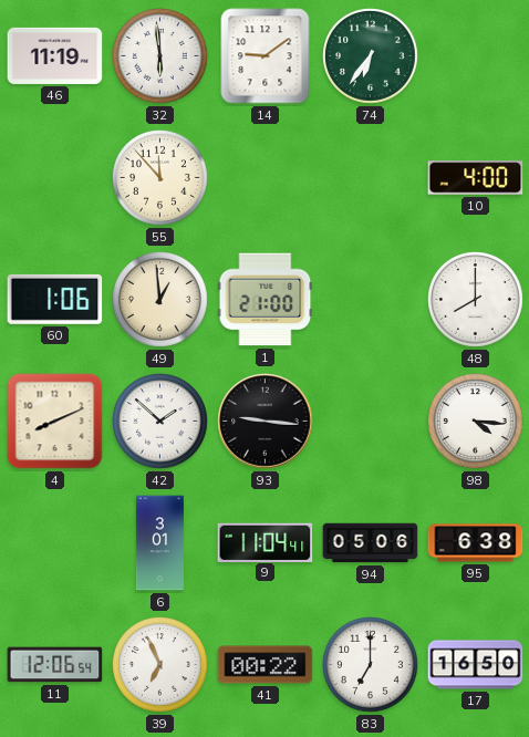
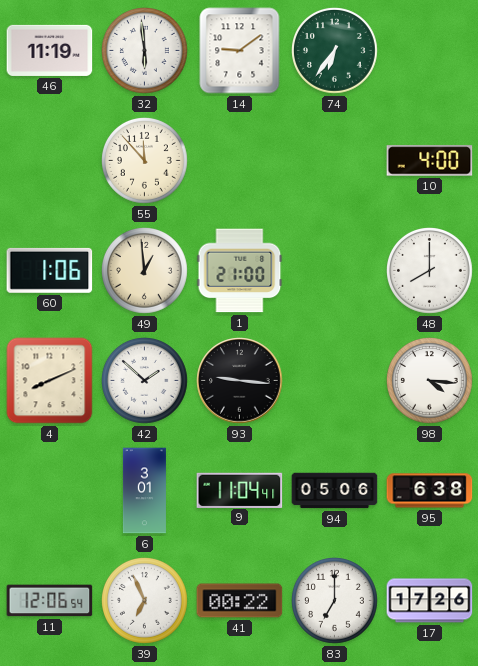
17: 16:50 -> 17:26 (430, 601)
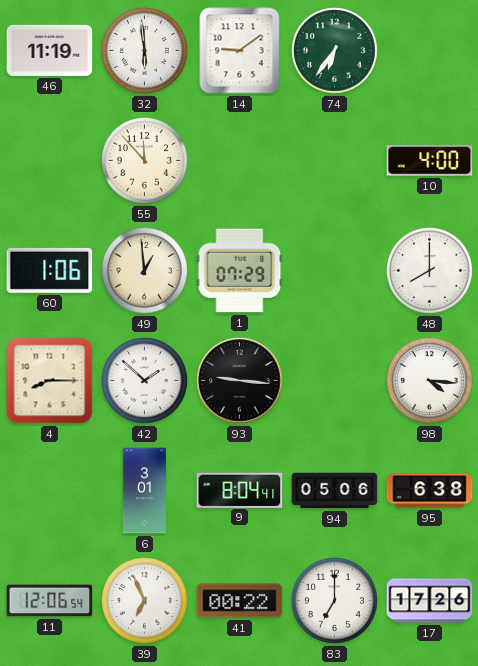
1: 21:00 -> 07:29 (240, 271)
4: 8:11 -> 8:15 (50, 381)
9: 11:04 -> 8:04 (240, 490)
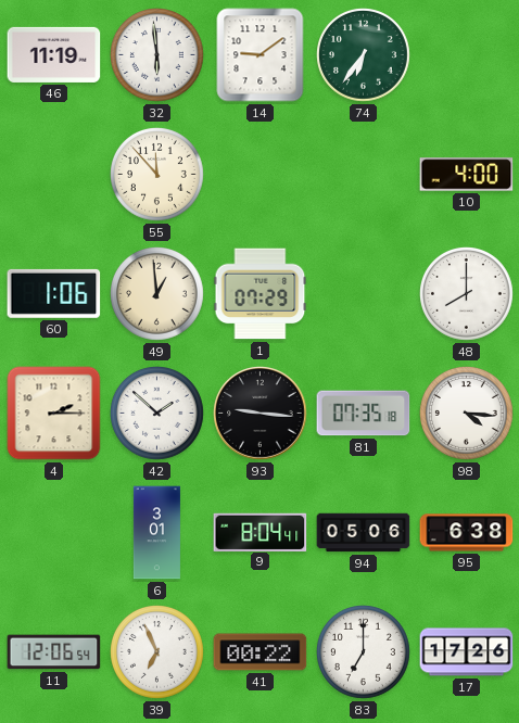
4: 8:15 -> 2:15 (54, 414)
81: none -> 07:35 (364, 414)
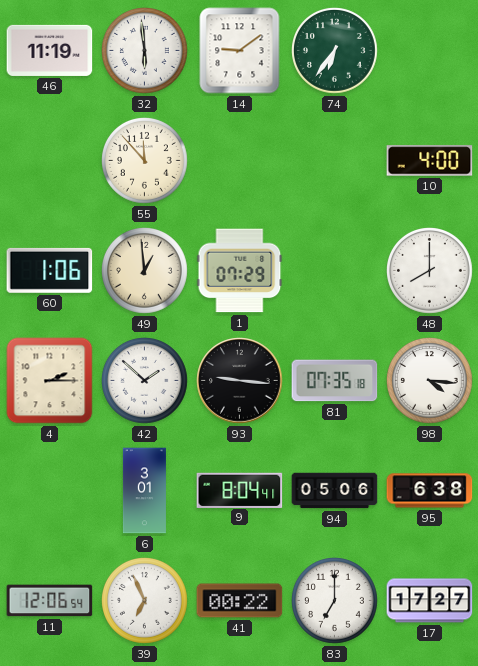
17: 17:26 -> 17:27 (430, 601)
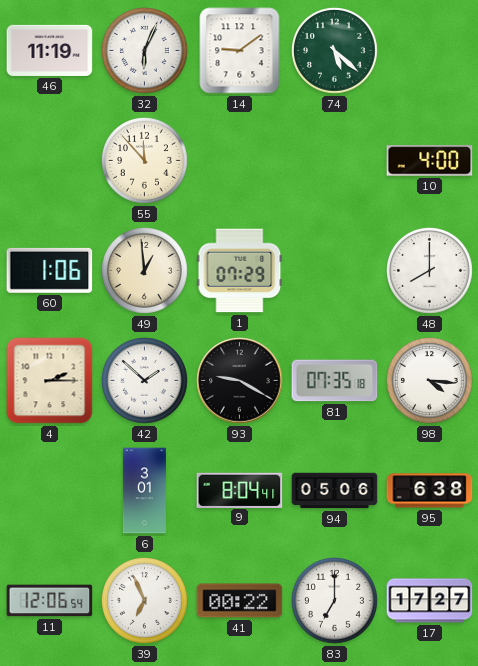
32: 5:59 -> 6:04 (145, 51)
74: 6:36 -> 5:22 (335, 51)
93: 9:16 -> 9:20 (240, 381)
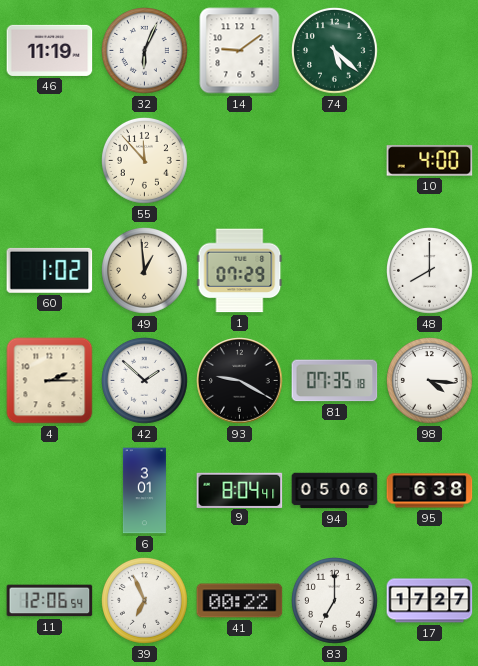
60: 1:06 -> 1:02 (50, 270)
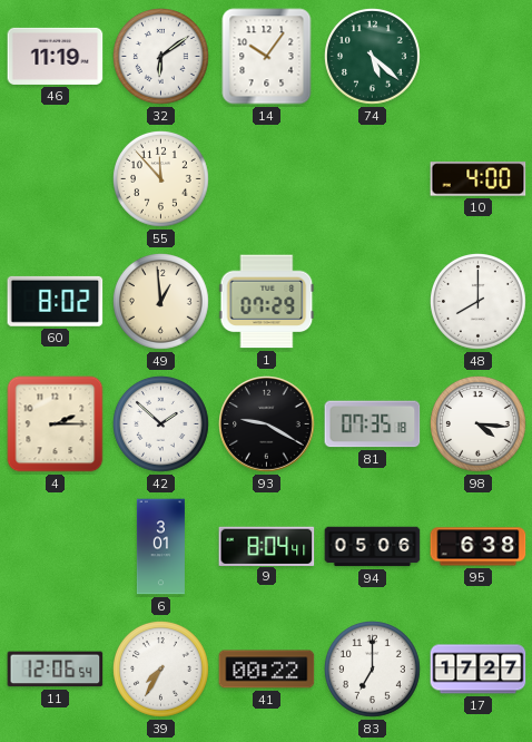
32: 6:04 -> 6:09 (161, 57)
14: 9:09 -> 10:06 (267, 57)
60: 1:02 -> 8:02 (56, 301)
39: 6:56 -> 7:35 (161, 670)
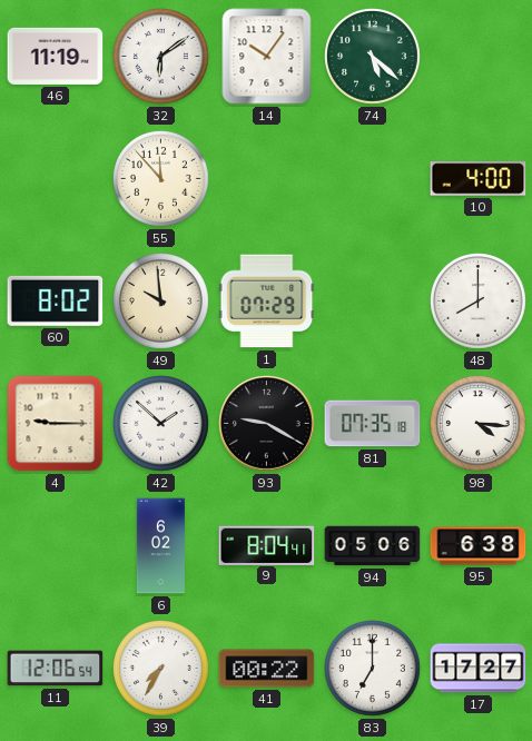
49: 12:59 -> 9:59 (161, 302)
4: 2:15 -> 9:15 (56, 424)
6: 3:01 -> 6:02 (160, 546)
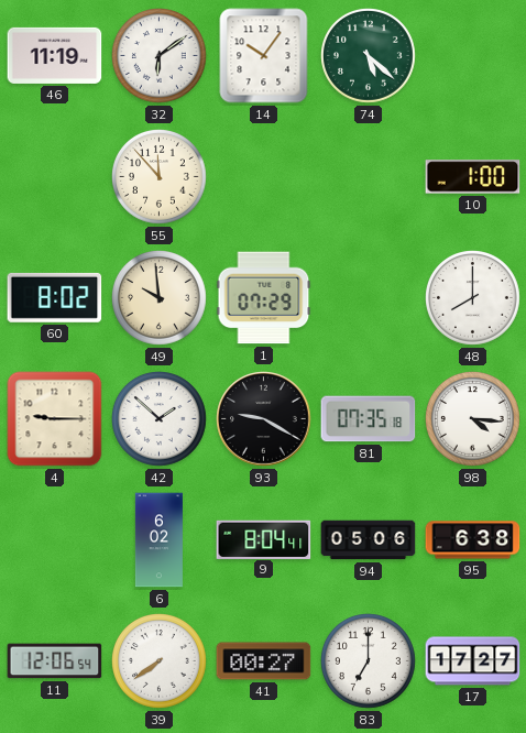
10: 4:00 -> 1:00 (473, 177)
39: 7:35 -> 7:39 (160, 661)
41: 00:22 -> 00:27 (264, 661)
